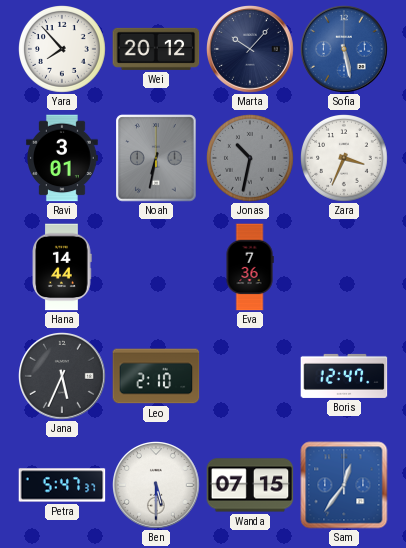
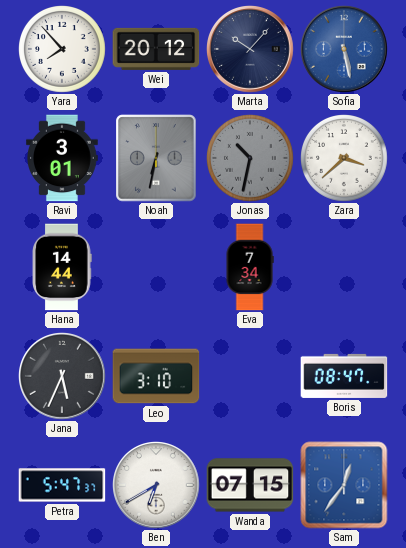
Zara: 3:34 -> 3:38 (345, 159)
Eva: 7:36 -> 7:34 (250, 267)
Leo: 2:10 -> 3:10 (156, 376)
Boris: 12:47 -> 08:47 (344, 376)
Ben: 5:30 -> 6:40 (157, 486)
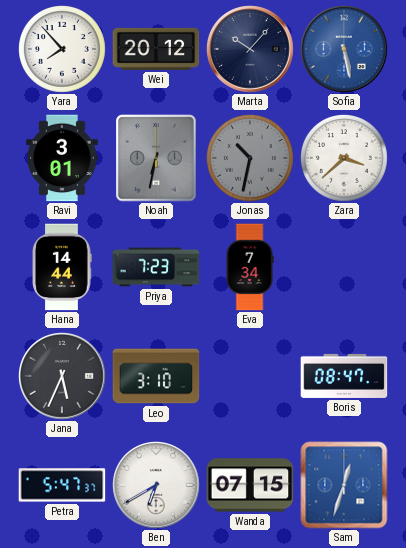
Priya: none -> 7:23 (156, 267)
Sam: 12:36 -> 12:33 (344, 485)
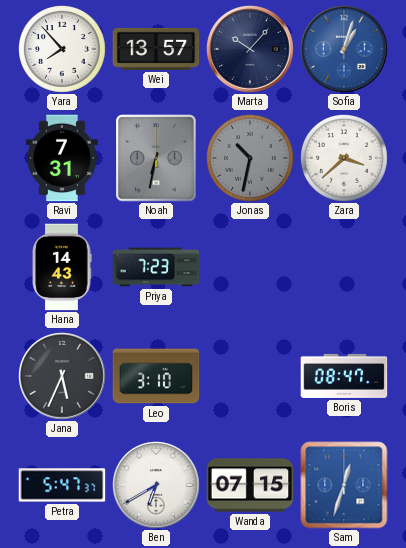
Wei: 20:12 -> 13:57 (156, 49)
Sofia: 5:28 -> 1:03 (345, 50)
Ravi: 3:01 -> 7:31 (63, 158)
Hana: 14:44 -> 14:43 (62, 267)
Eva: 7:34 -> none (250, 267)
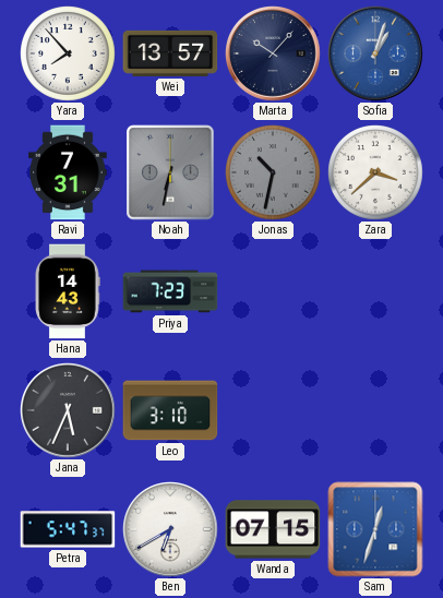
Boris: 08:47 -> none (344, 376)
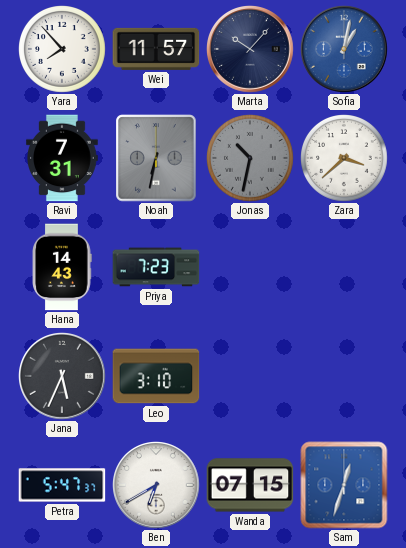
Wei: 13:57 -> 11:57 (156, 49)
Sofia: 1:03 -> 1:02 (345, 50)
